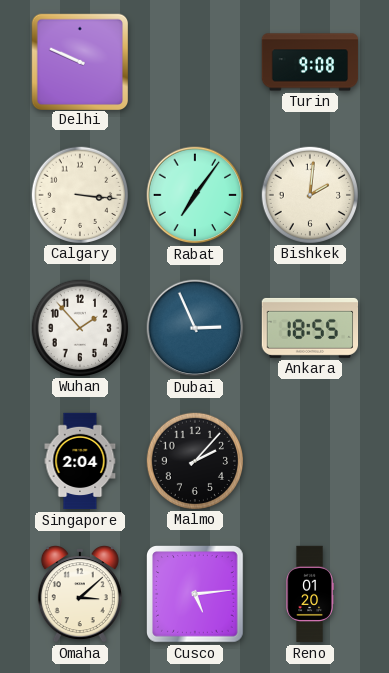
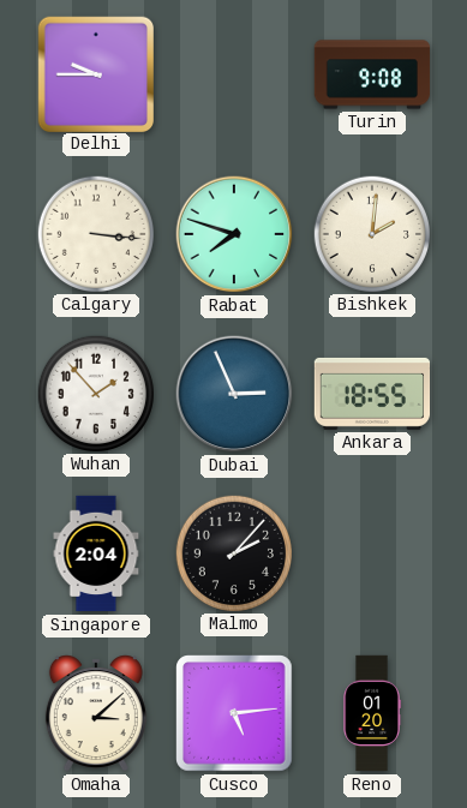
Delhi: 9:49 -> 9:45 (95, 73)
Rabat: 7:06 -> 7:48 (234, 234)
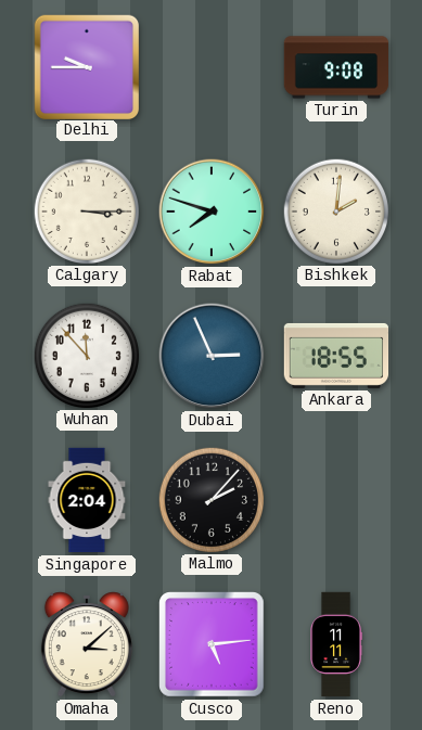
Calgary: 3:16 -> 3:15 (86, 210)
Wuhan: 1:53 -> 11:53 (86, 355)
Reno: 01:20 -> 11:11 (336, 644)
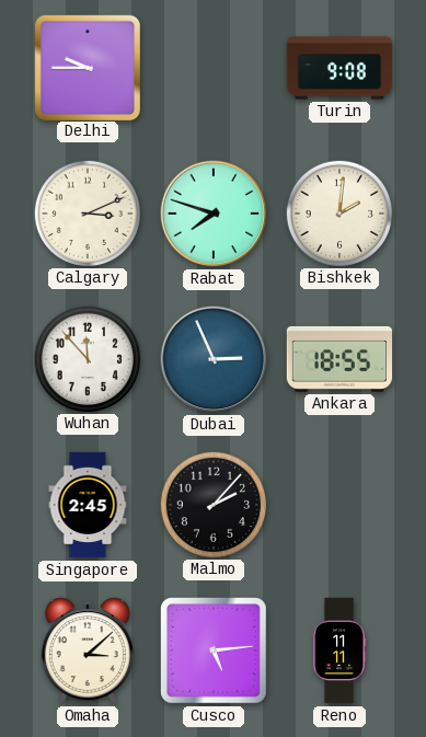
Calgary: 3:15 -> 3:11 (87, 212)
Singapore: 2:04 -> 2:45 (88, 505)
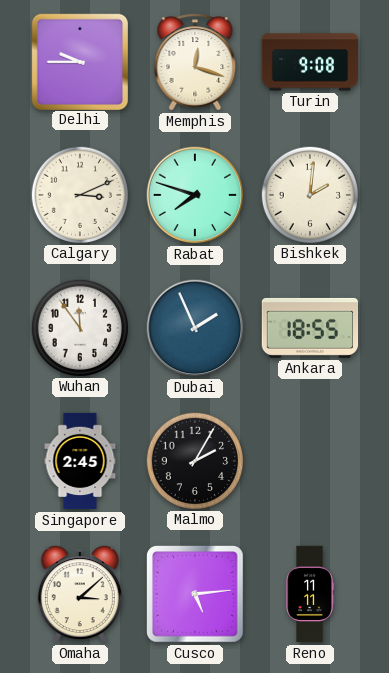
Memphis: none -> 12:18 (195, 62)
Wuhan: 11:53 -> 11:54 (79, 327)
Dubai: 2:56 -> 1:56 (195, 328)
Malmo: 2:07 -> 2:05 (194, 460)
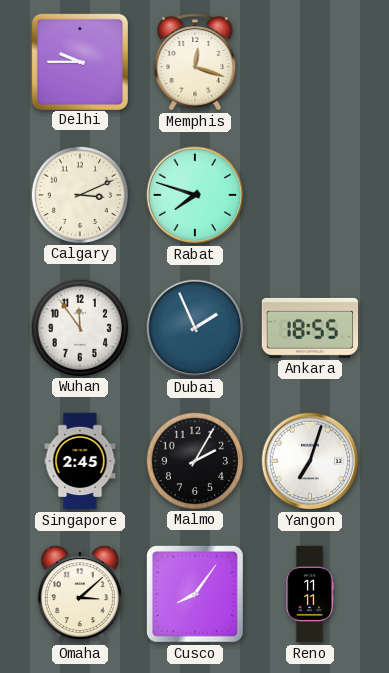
Turin: 9:08 -> none (310, 62)
Bishkek: 2:01 -> none (309, 194)
Yangon: none -> 7:03 (310, 461)
Cusco: 5:14 -> 8:06 (196, 595)
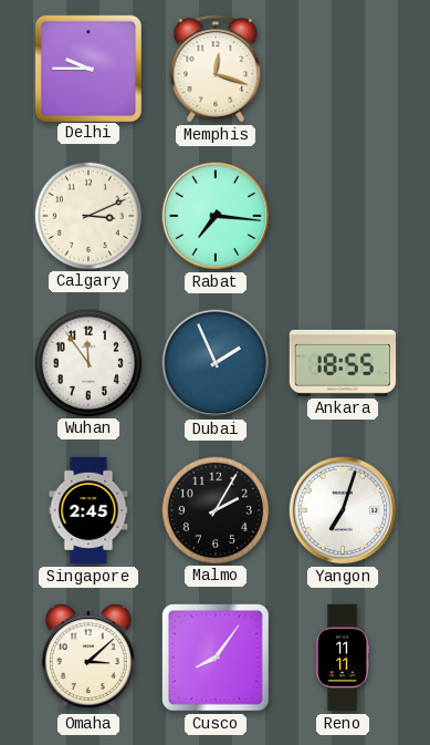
Rabat: 7:48 -> 7:16 (216, 216)
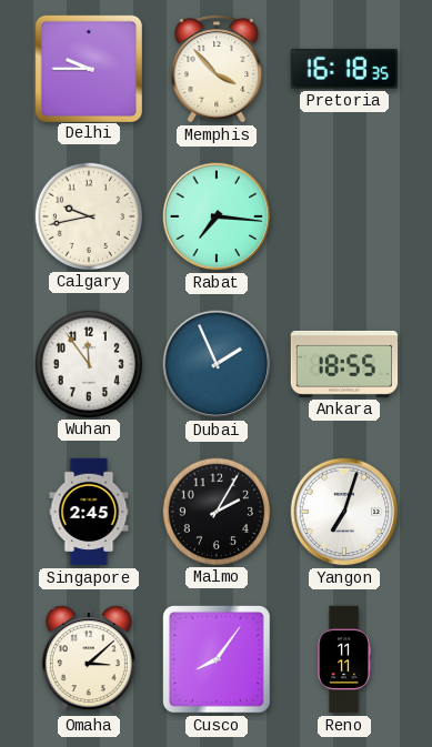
Memphis: 12:18 -> 3:53 (217, 69)
Pretoria: none -> 16:18 (344, 69)
Calgary: 3:11 -> 9:43 (88, 215)
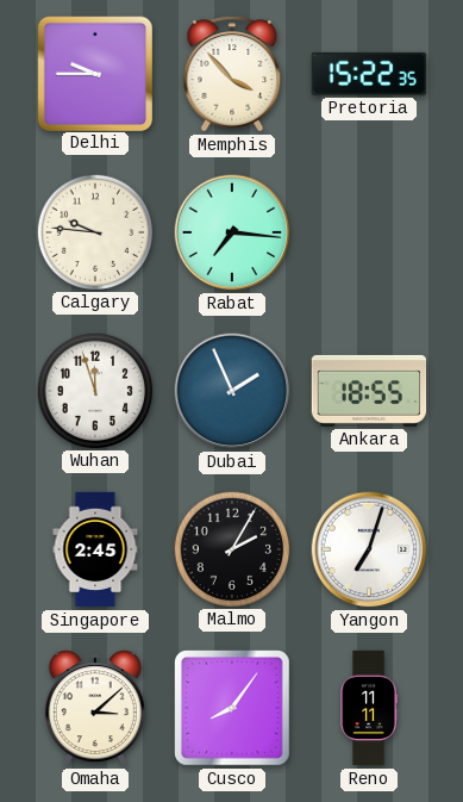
Pretoria: 16:18 -> 15:22 (369, 74)
Calgary: 9:43 -> 9:46 (94, 231)
Wuhan: 11:54 -> 11:57 (94, 390)
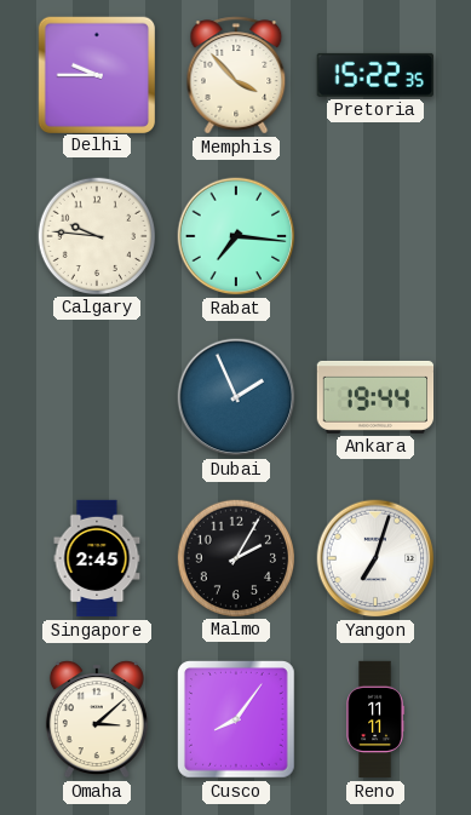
Wuhan: 11:57 -> none (94, 390)
Ankara: 18:55 -> 19:44 (375, 397)
